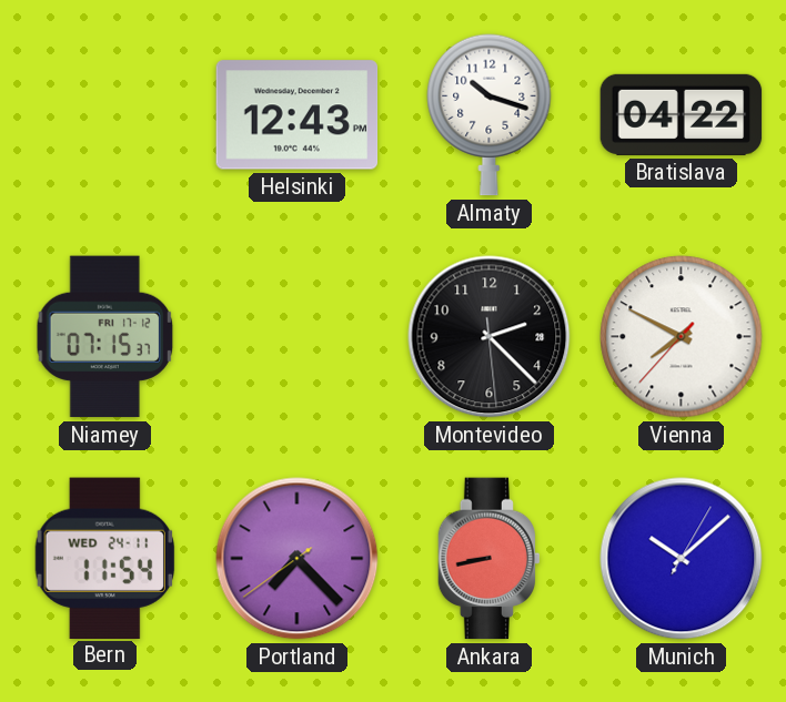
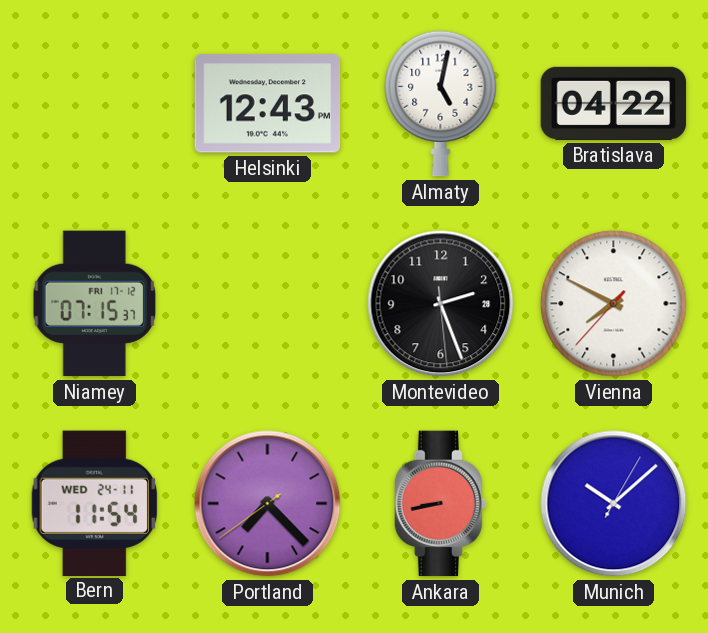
Almaty: 10:18 -> 5:02 (441, 104)
Montevideo: 2:22 -> 2:26 (441, 304)
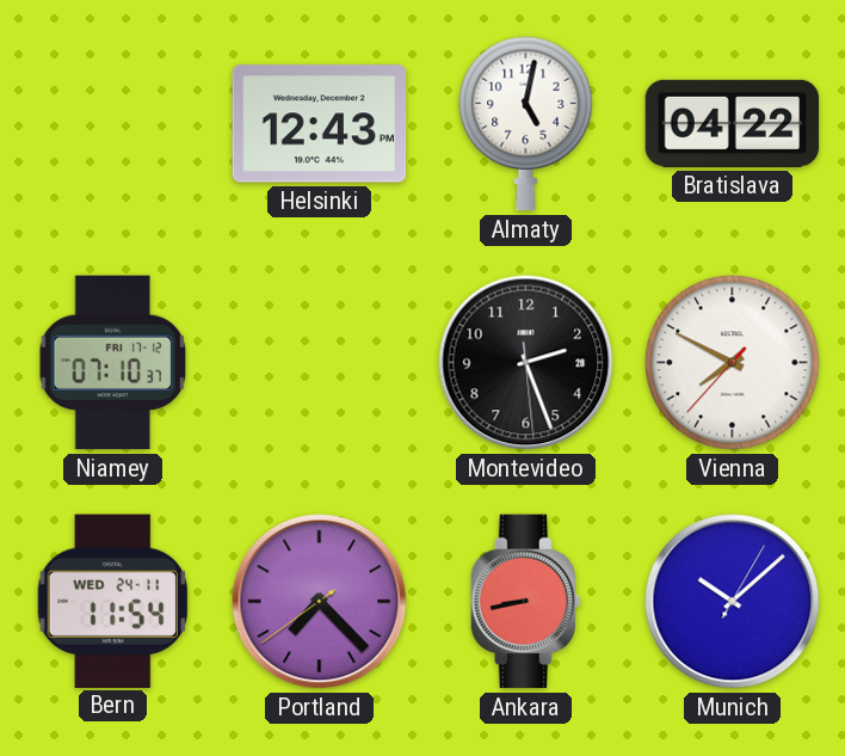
Niamey: 07:15 -> 07:10 (113, 363)
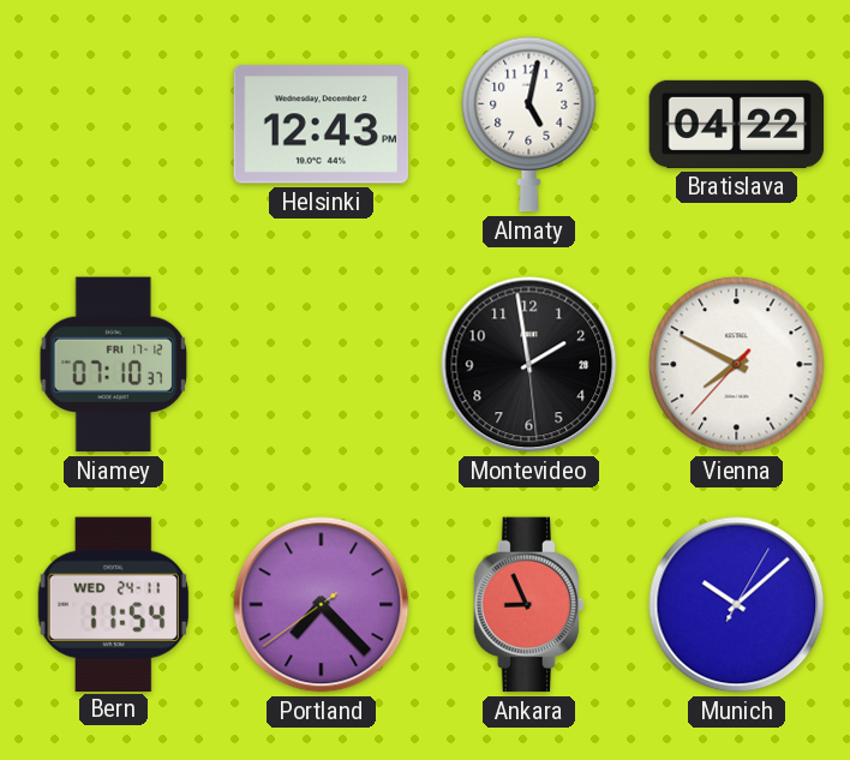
Montevideo: 2:26 -> 1:58 (529, 365)
Ankara: 8:43 -> 8:56 (528, 605)
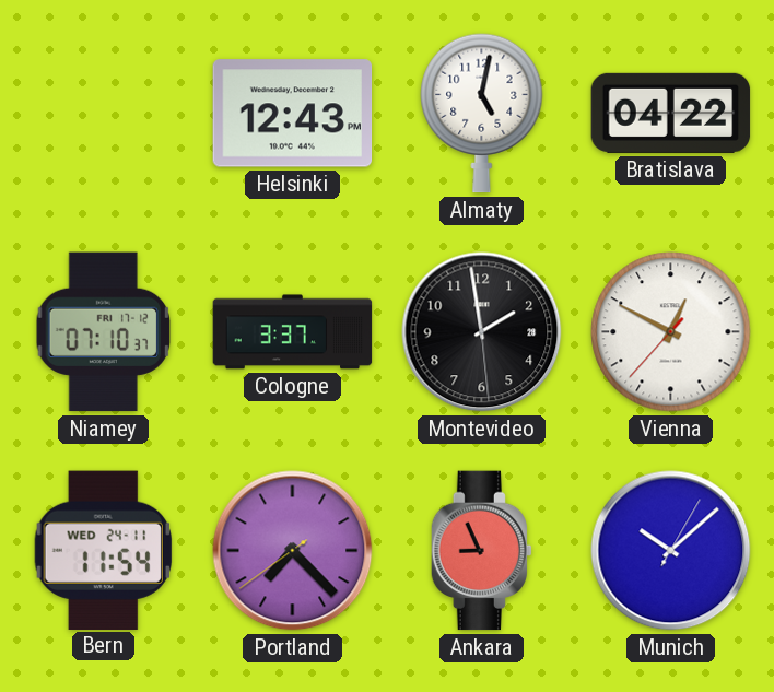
Cologne: none -> 3:37 (293, 332)
Vienna: 7:49 -> 12:49 (671, 332)
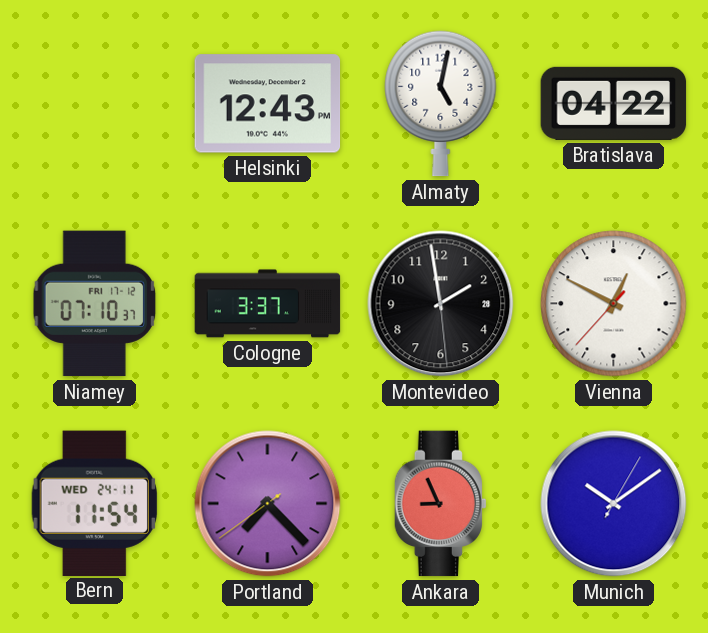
Munich: 10:08 -> 10:09 (614, 504)
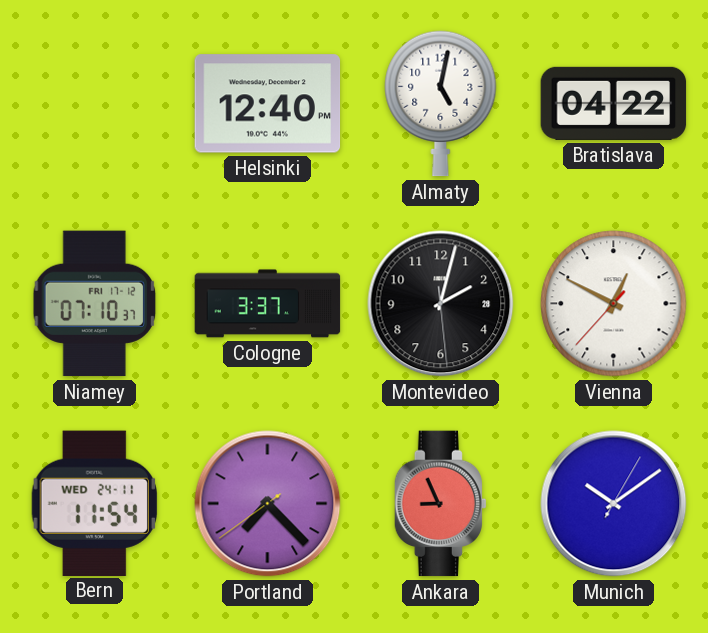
Helsinki: 12:43 -> 12:40 (268, 104)
Montevideo: 1:58 -> 2:02 (441, 304)
